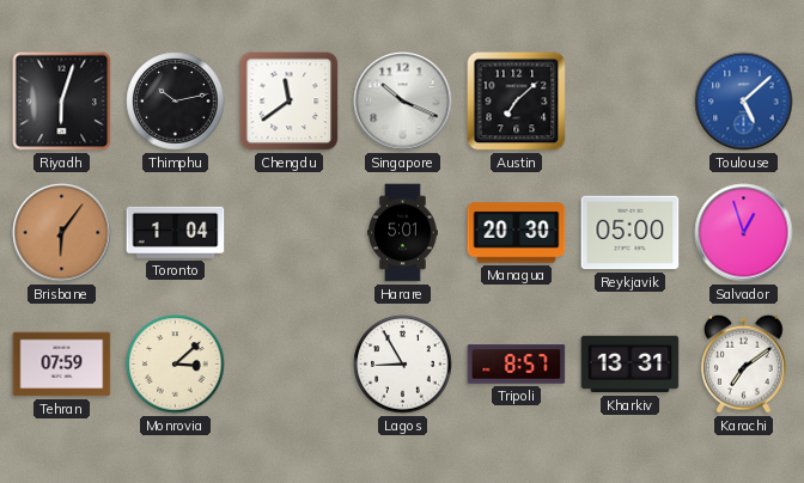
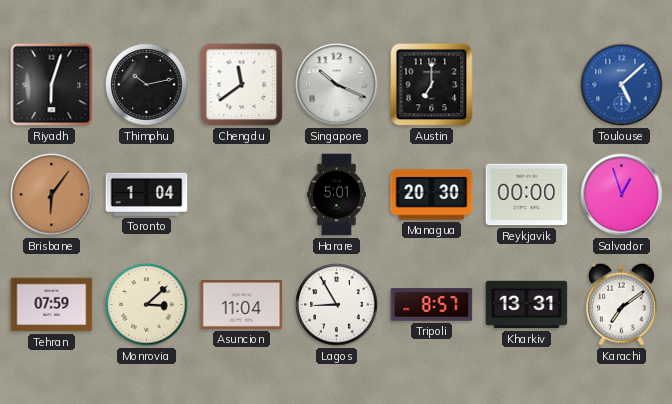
Austin: 7:08 -> 7:00 (432, 85)
Reykjavik: 05:00 -> 00:00 (527, 195)
Asuncion: none -> 11:04 (242, 305)
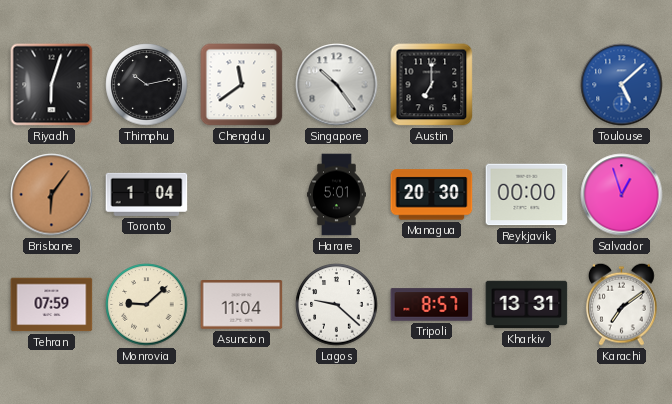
Singapore: 10:19 -> 10:24 (337, 85)
Monrovia: 3:08 -> 9:08 (147, 305)
Lagos: 8:55 -> 9:22 (337, 305)
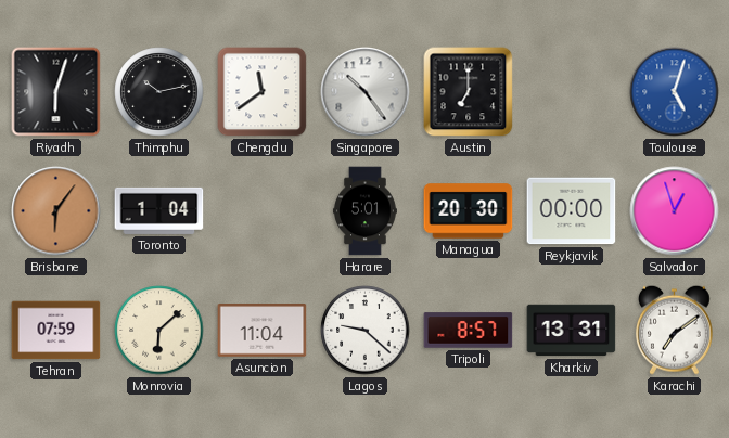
Toulouse: 5:08 -> 5:03 (675, 92)
Monrovia: 9:08 -> 6:08 (159, 331)
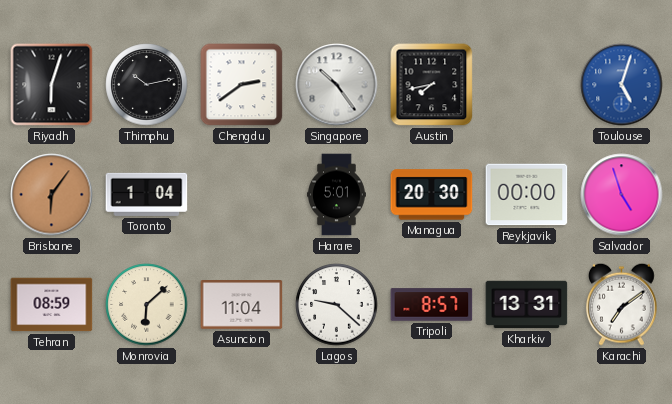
Chengdu: 11:39 -> 2:39 (242, 85)
Austin: 7:00 -> 7:43 (432, 85)
Salvador: 12:57 -> 4:57 (622, 195)
Tehran: 07:59 -> 08:59 (52, 305)
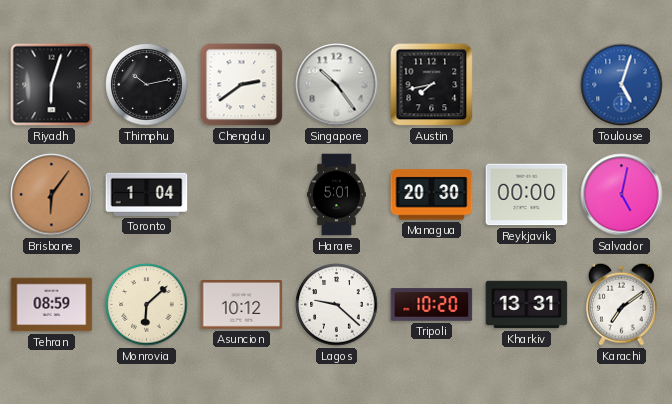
Salvador: 4:57 -> 5:02 (622, 195)
Asuncion: 11:04 -> 10:12 (242, 305)
Tripoli: 8:57 -> 10:20 (432, 305)
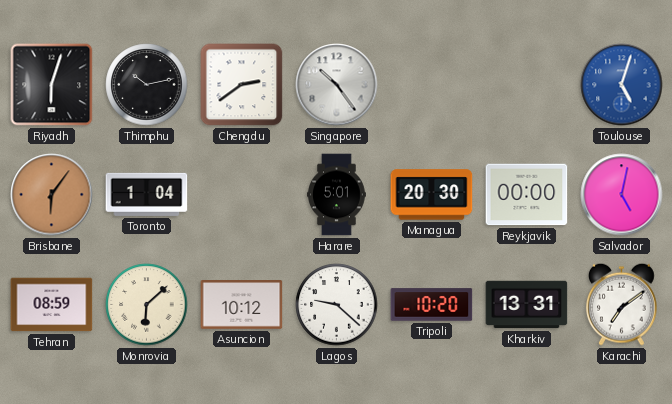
Austin: 7:43 -> none (432, 85)
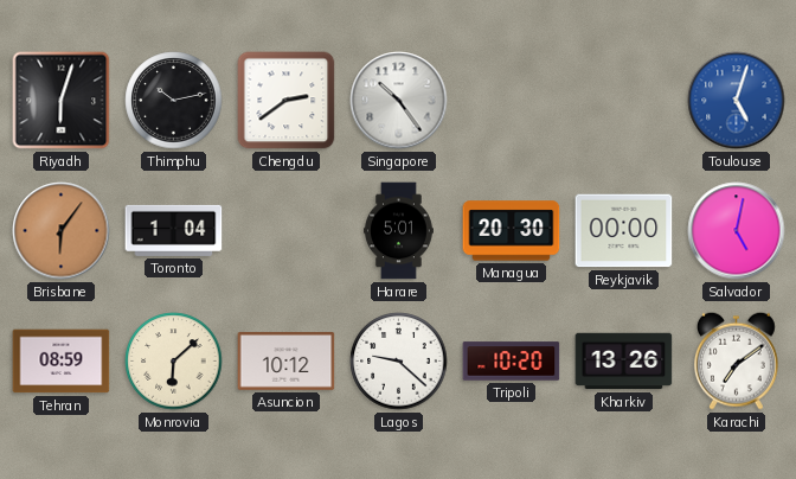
Kharkiv: 13:31 -> 13:26 (624, 362)
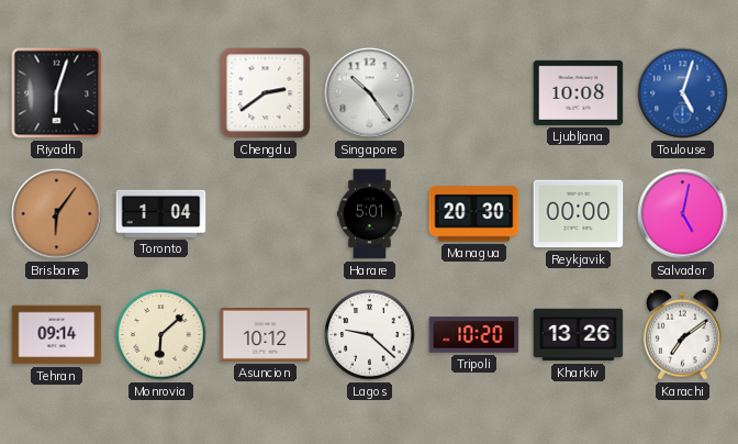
Thimphu: 10:13 -> none (174, 101)
Ljubljana: none -> 10:08 (579, 92)
Tehran: 08:59 -> 09:14 (57, 335)
